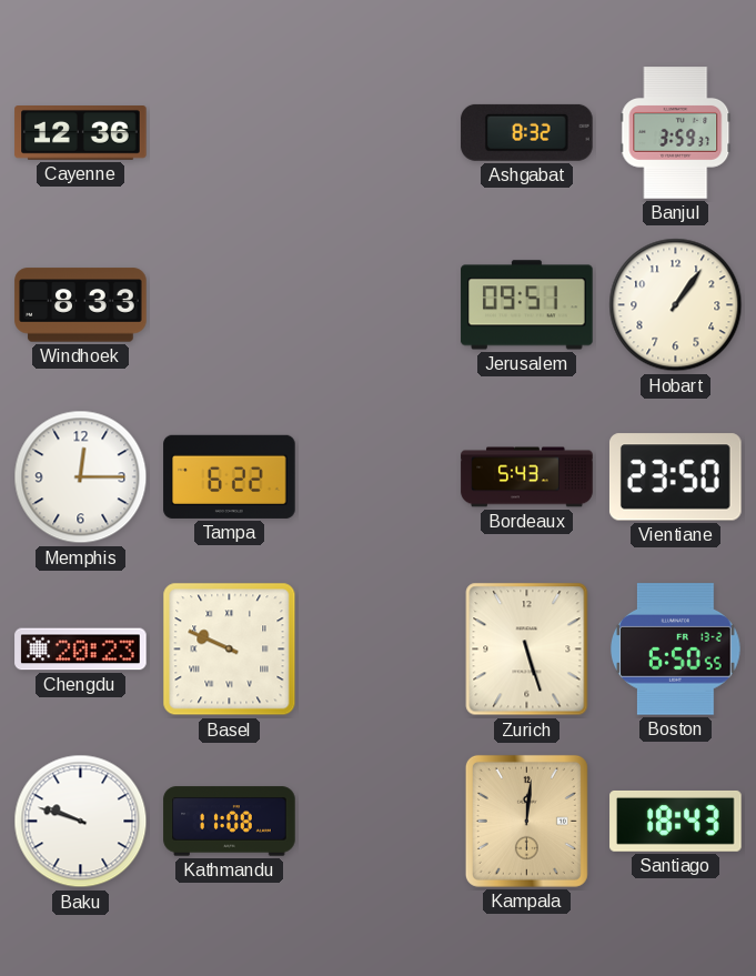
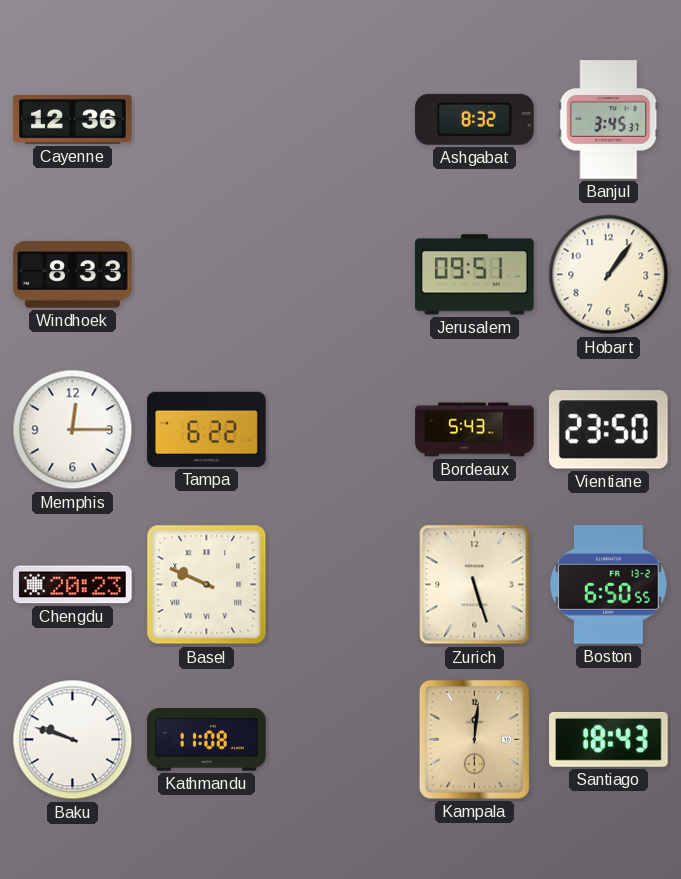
Banjul: 3:59 -> 3:45 (609, 120)
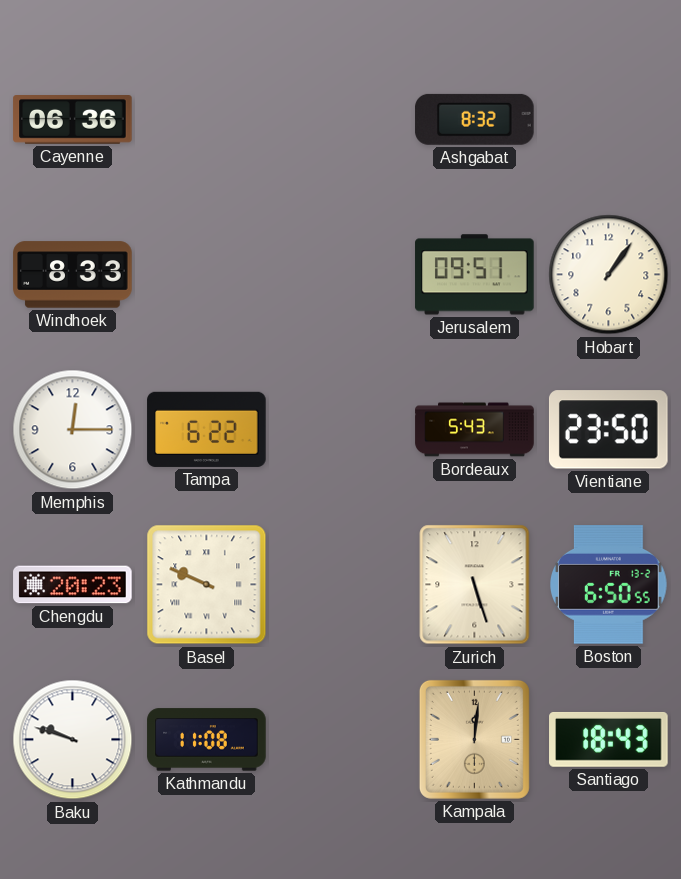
Cayenne: 12:36 -> 06:36 (73, 120)
Banjul: 3:45 -> none (609, 120)
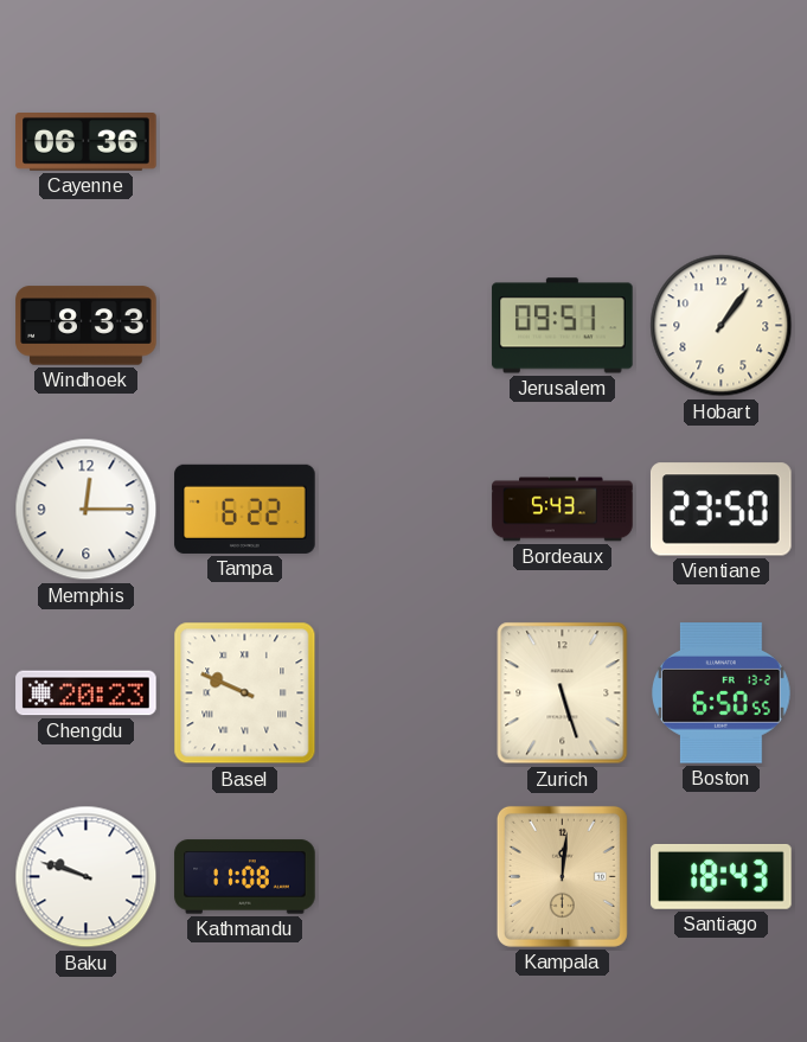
Ashgabat: 8:32 -> none (475, 119)
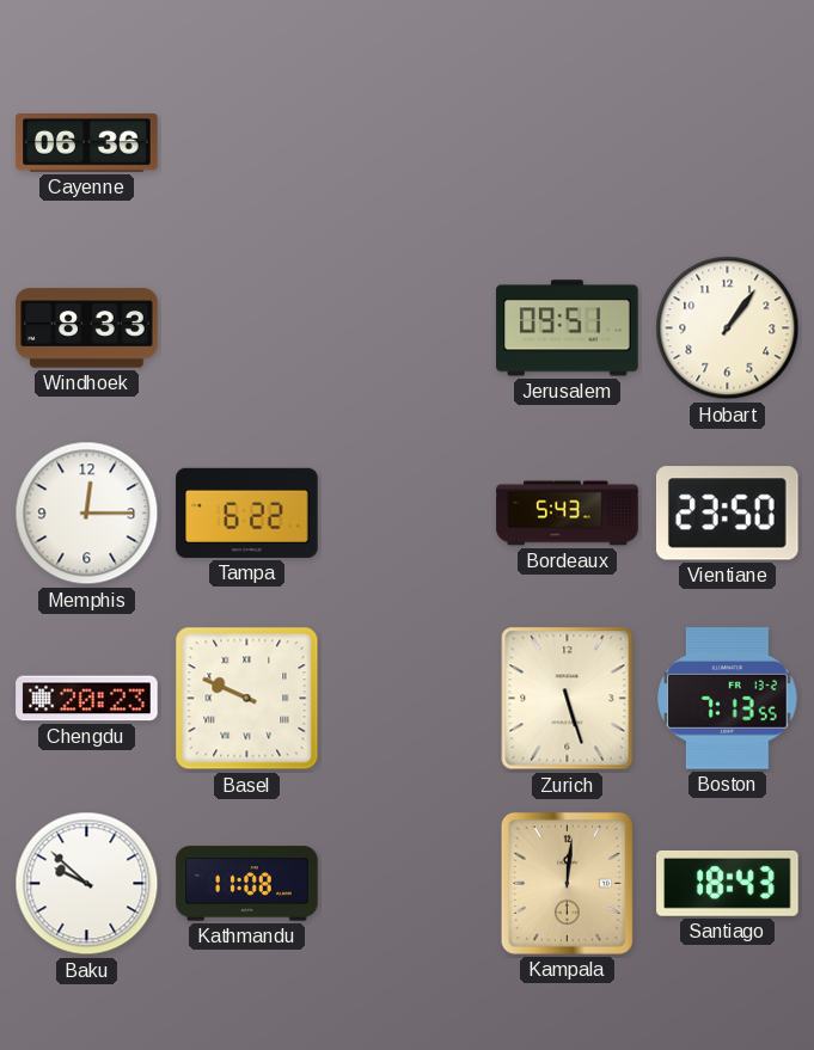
Boston: 6:50 -> 7:13 (728, 699)
Baku: 9:48 -> 9:52 (87, 884)
